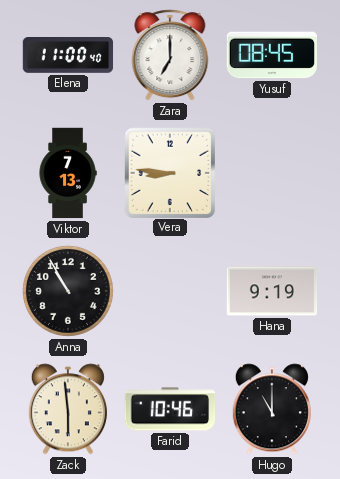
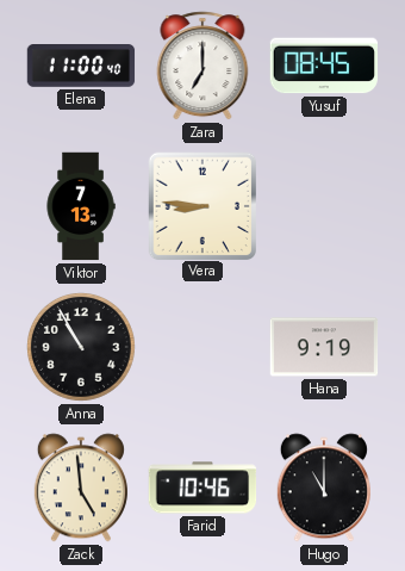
Zack: 5:59 -> 4:59 (81, 488)
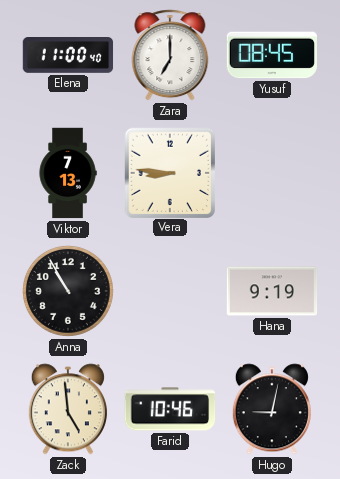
Hugo: 11:00 -> 9:02 (272, 409)
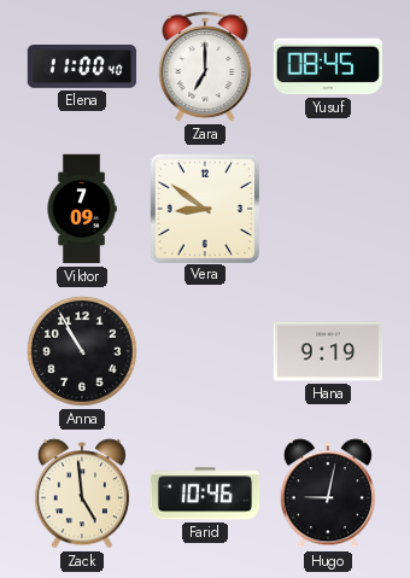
Viktor: 7:13 -> 7:09 (82, 209)
Vera: 8:46 -> 8:51 (204, 208)
